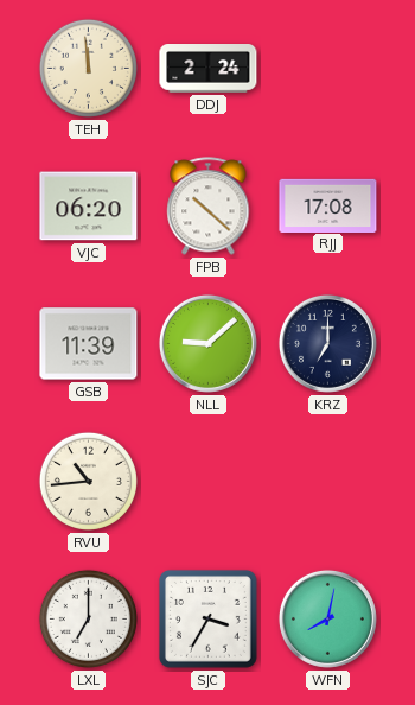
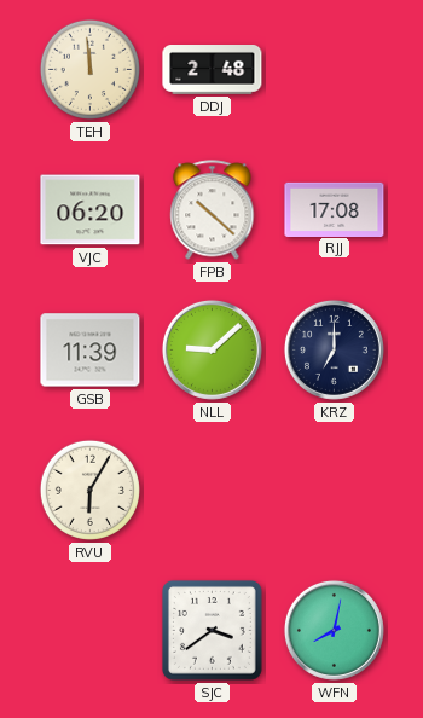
DDJ: 2:24 -> 2:48 (213, 70)
RVU: 10:44 -> 6:05 (89, 490)
LXL: 7:00 -> none (88, 618)
SJC: 3:35 -> 3:39 (213, 631)
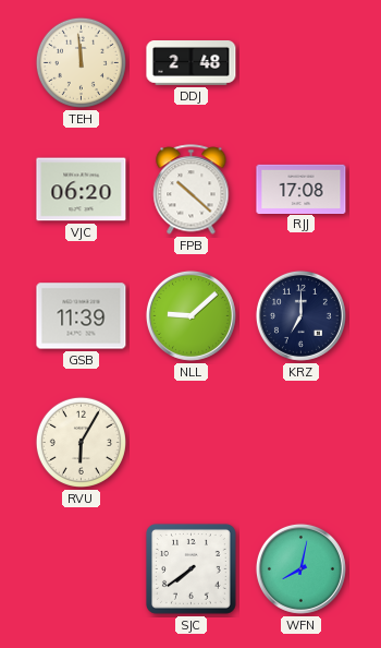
SJC: 3:39 -> 7:39 (192, 569)
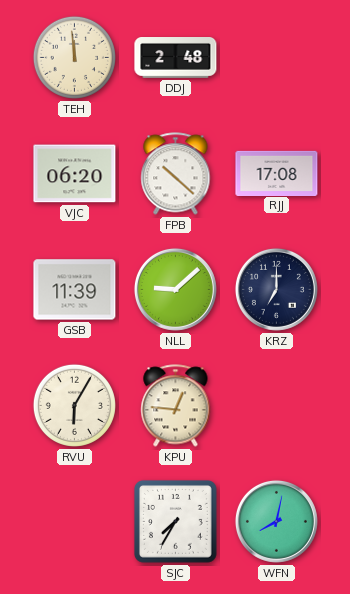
KPU: none -> 12:46 (176, 406)
SJC: 7:39 -> 7:35 (176, 522)
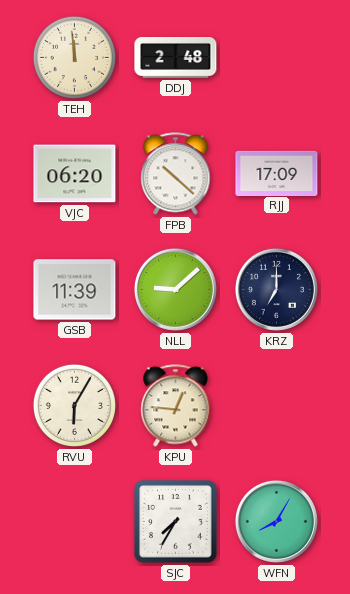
RJJ: 17:08 -> 17:09 (277, 173)
WFN: 8:02 -> 8:05 (276, 521)
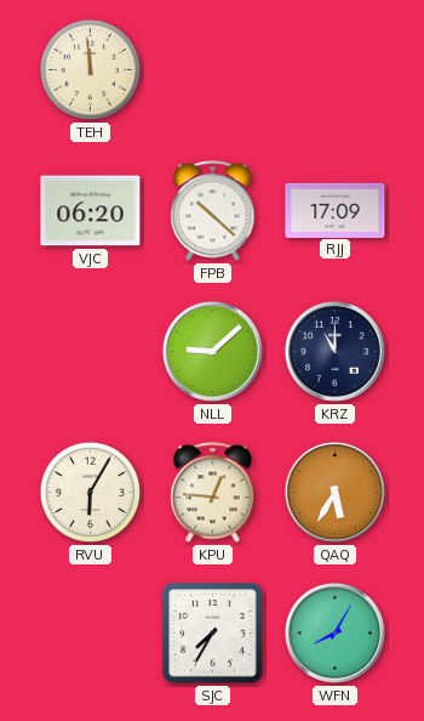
DDJ: 2:48 -> none (176, 58)
GSB: 11:39 -> none (75, 290)
KRZ: 7:00 -> 11:00 (334, 351)
QAQ: none -> 5:35 (334, 492)
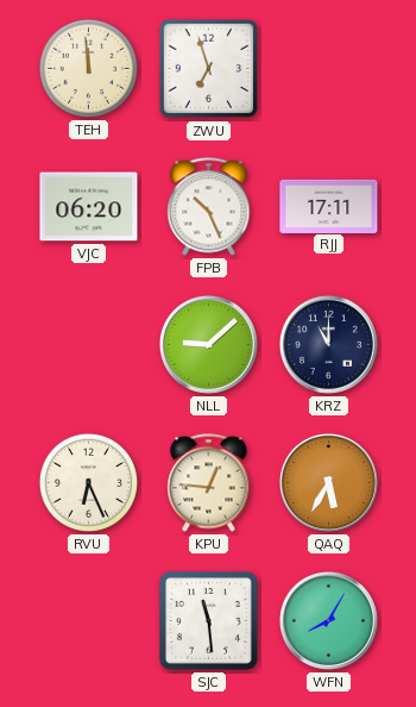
ZWU: none -> 6:57 (209, 69)
FPB: 10:22 -> 10:26 (209, 207)
RJJ: 17:09 -> 17:11 (329, 206)
RVU: 6:05 -> 6:26 (88, 482)
SJC: 7:35 -> 11:29 (209, 621)
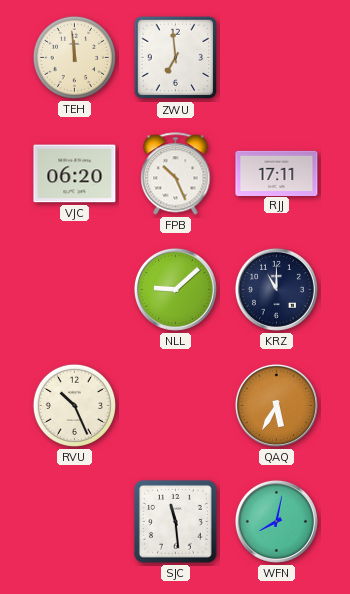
ZWU: 6:57 -> 6:59 (176, 58)
RVU: 6:26 -> 10:26 (74, 405)
KPU: 12:46 -> none (209, 483)
WFN: 8:05 -> 8:02 (276, 521)
